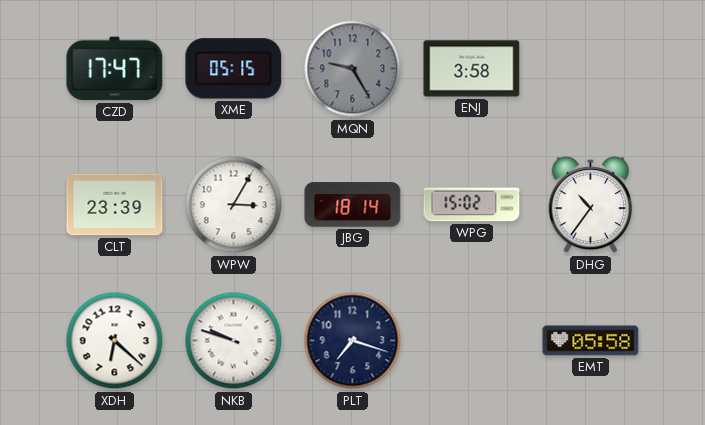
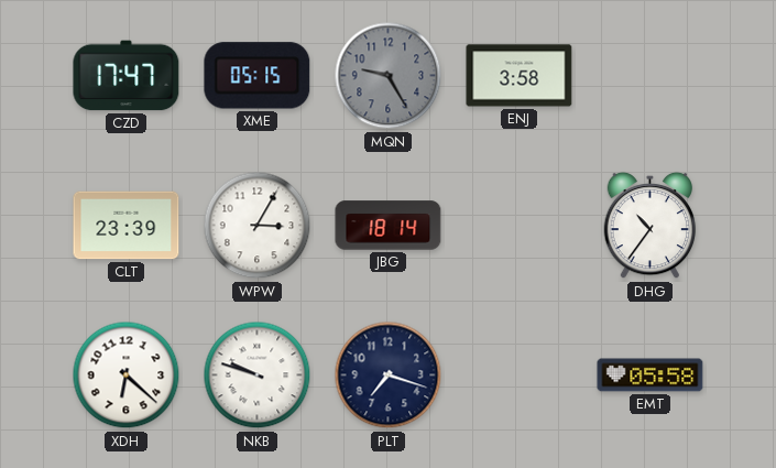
WPG: 15:02 -> none (472, 205)
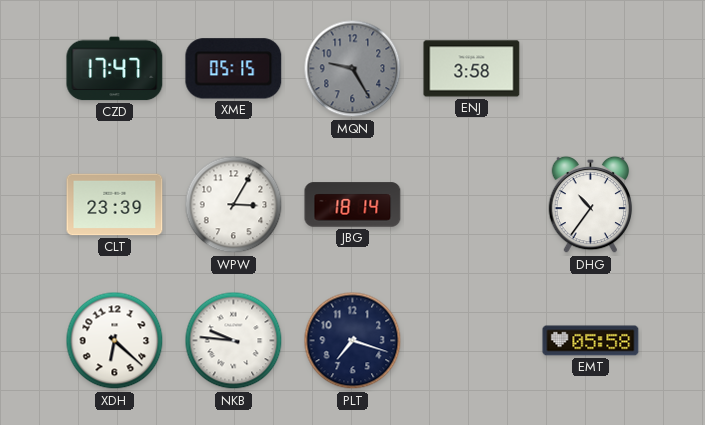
NKB: 9:48 -> 9:46 (234, 341)
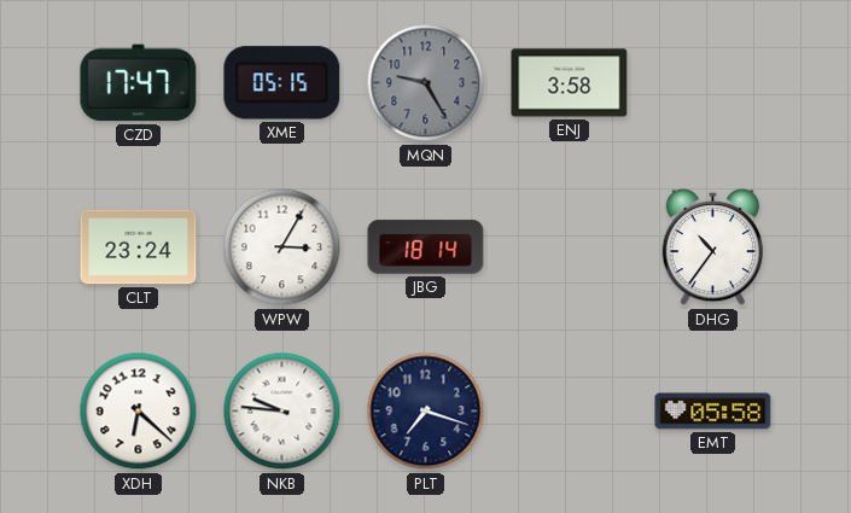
CLT: 23:39 -> 23:24 (139, 247)
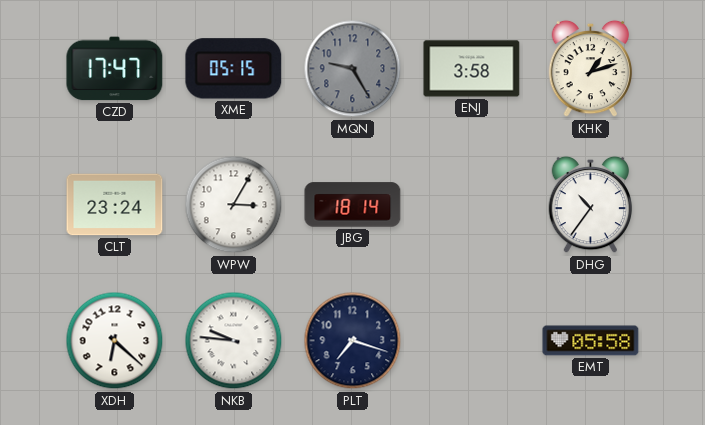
KHK: none -> 1:12 (591, 69)
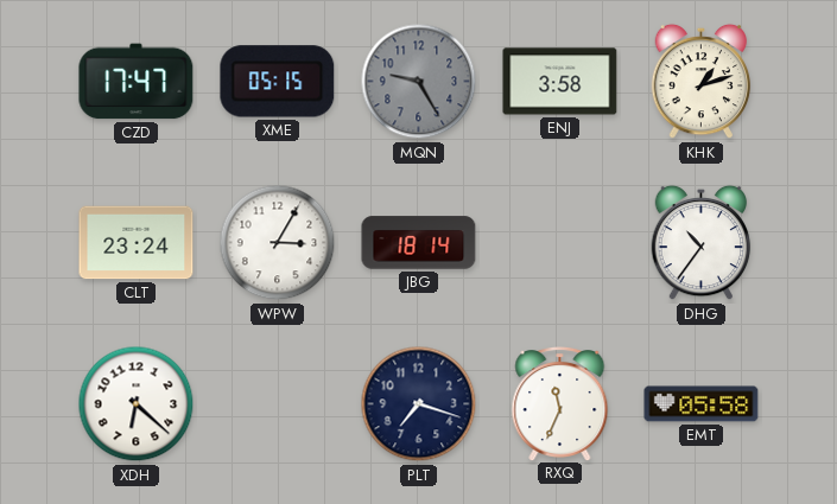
NKB: 9:46 -> none (234, 341)
RXQ: none -> 11:34 (560, 404)
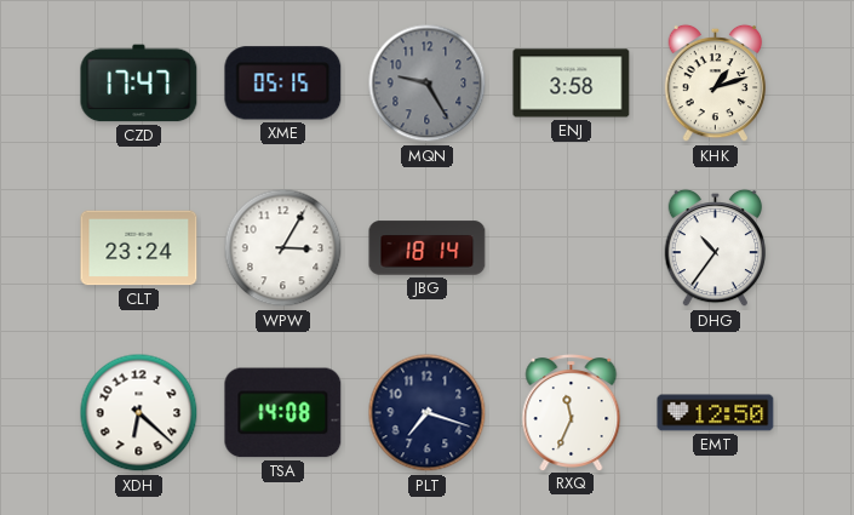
TSA: none -> 14:08 (283, 413)
EMT: 05:58 -> 12:50 (716, 413)
